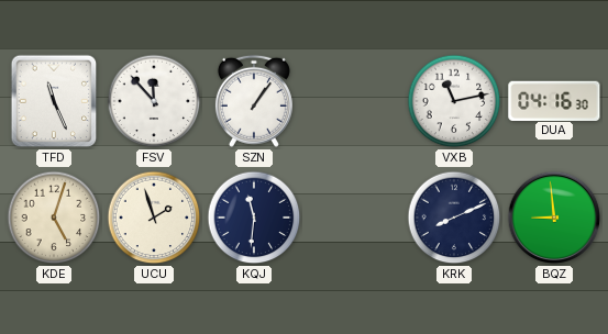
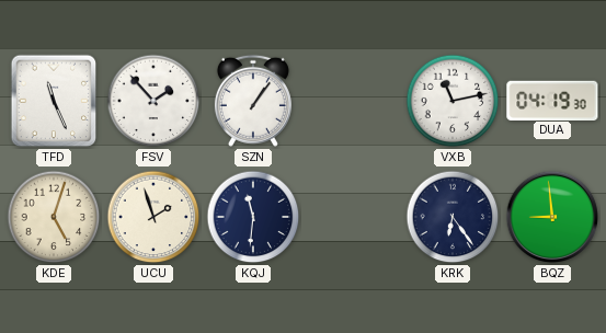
FSV: 11:53 -> 1:53 (153, 101)
DUA: 04:16 -> 04:19 (552, 100)
KRK: 8:11 -> 6:24 (453, 217)
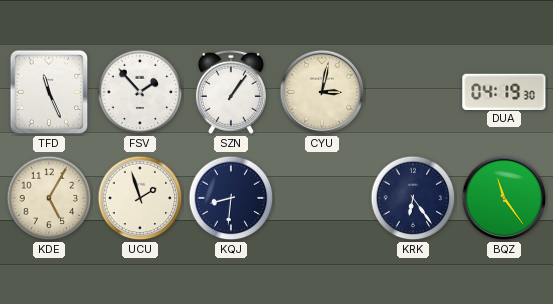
CYU: none -> 3:02 (322, 92)
VXB: 11:13 -> none (453, 101)
KDE: 5:03 -> 5:05 (49, 198)
KQJ: 11:31 -> 8:31 (231, 198)
BQZ: 8:59 -> 11:24 (504, 198)
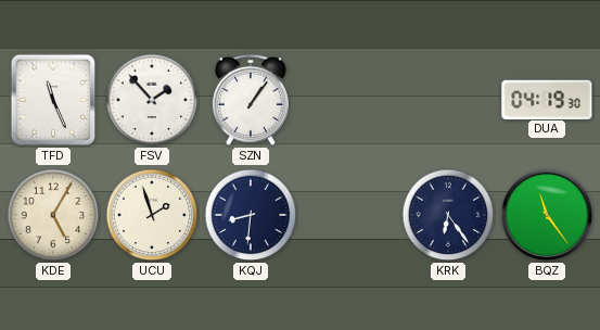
CYU: 3:02 -> none (322, 92)
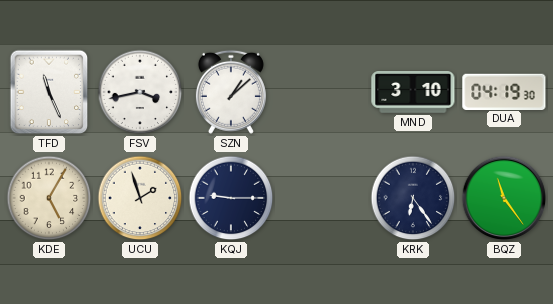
FSV: 1:53 -> 3:43 (140, 92)
SZN: 1:06 -> 1:08 (231, 92)
MND: none -> 3:10 (413, 93)
KQJ: 8:31 -> 9:15 (231, 198)
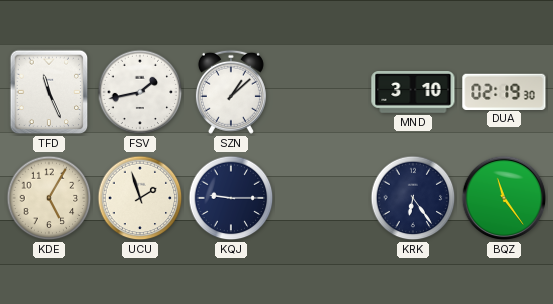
FSV: 3:43 -> 1:43 (140, 92)
DUA: 04:19 -> 02:19 (504, 91)
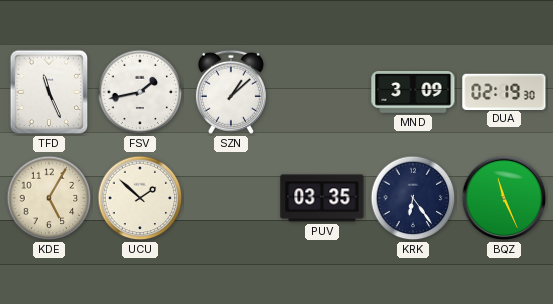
MND: 3:10 -> 3:09 (413, 93)
UCU: 1:57 -> 1:52 (140, 198)
KQJ: 9:15 -> none (231, 198)
PUV: none -> 03:35 (322, 198)
BQZ: 11:24 -> 11:26 (504, 198)
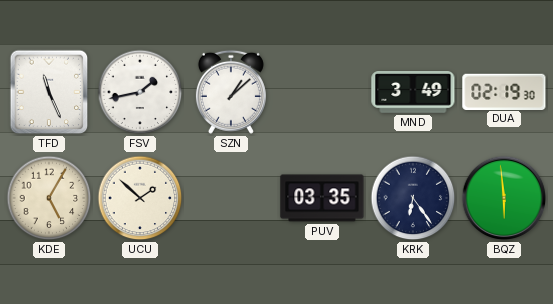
MND: 3:09 -> 3:49 (413, 93)
BQZ: 11:26 -> 5:59 (504, 198)
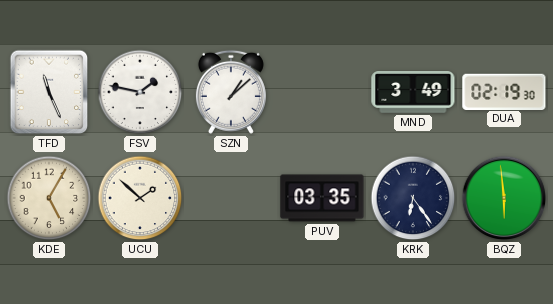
FSV: 1:43 -> 1:47 (140, 92)
